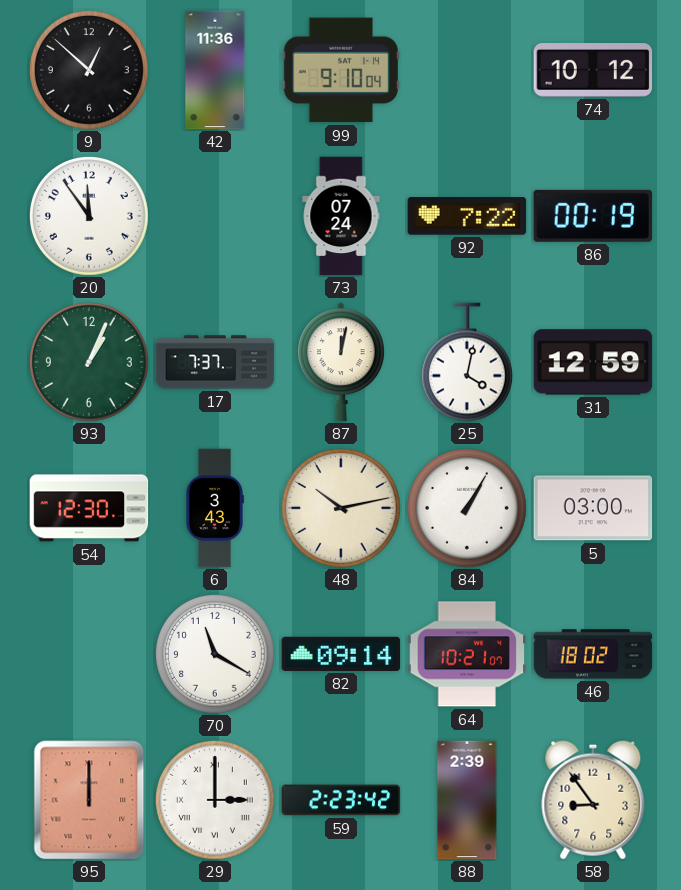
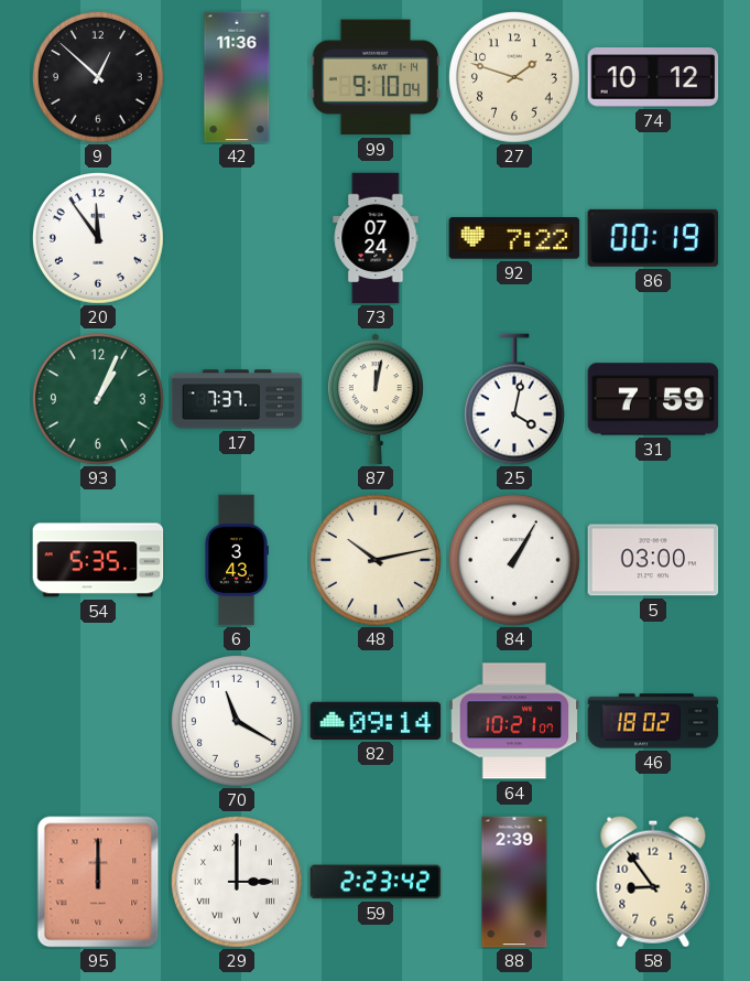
27: none -> 1:48 (515, 78)
31: 12:59 -> 7:59 (653, 399)
54: 12:30 -> 5:35 (98, 560)
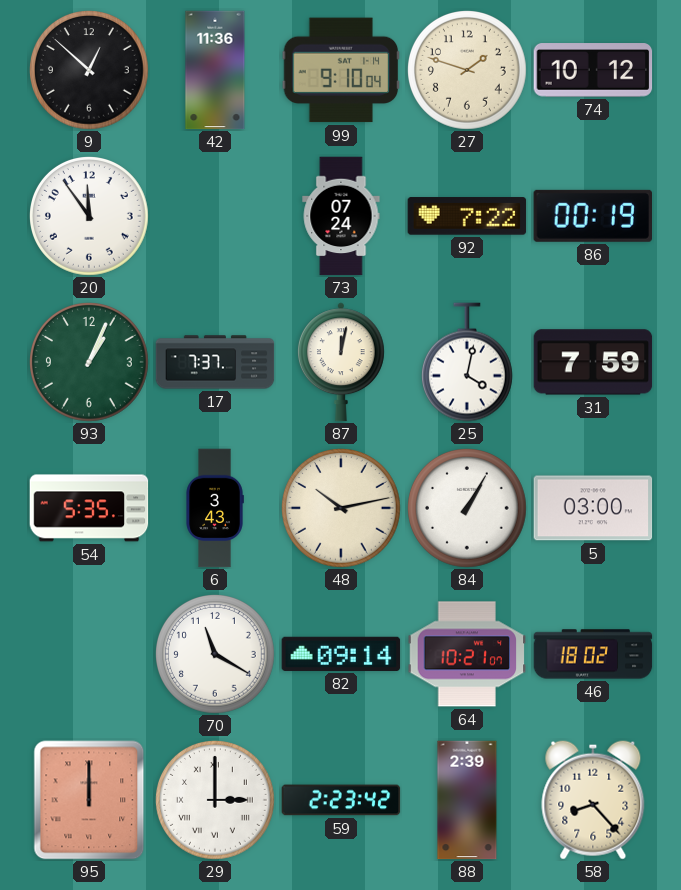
58: 8:54 -> 8:23 (593, 800)
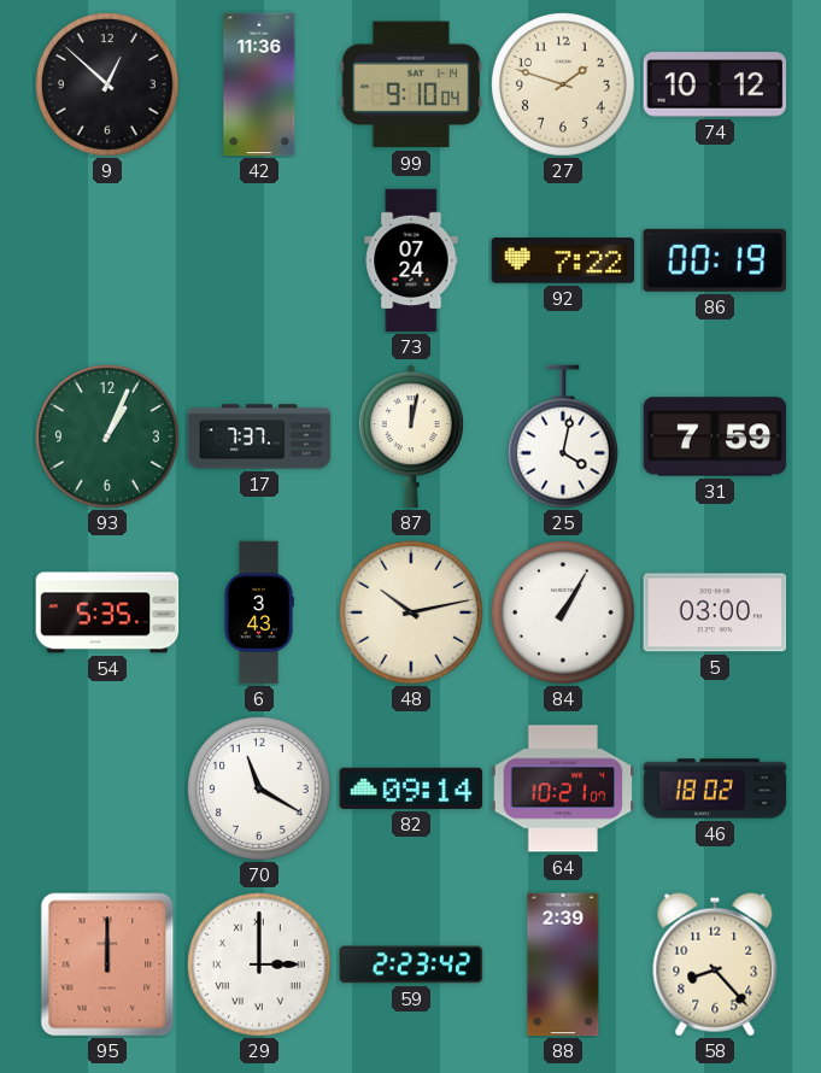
20: 11:54 -> none (90, 217)
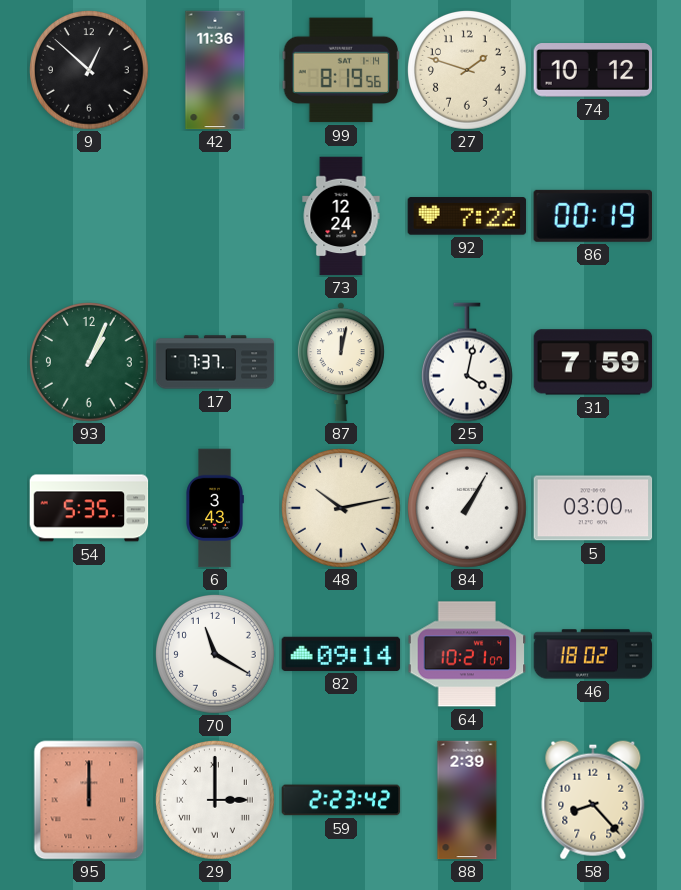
99: 9:10 -> 8:19 (341, 70)
73: 07:24 -> 12:24 (341, 216)
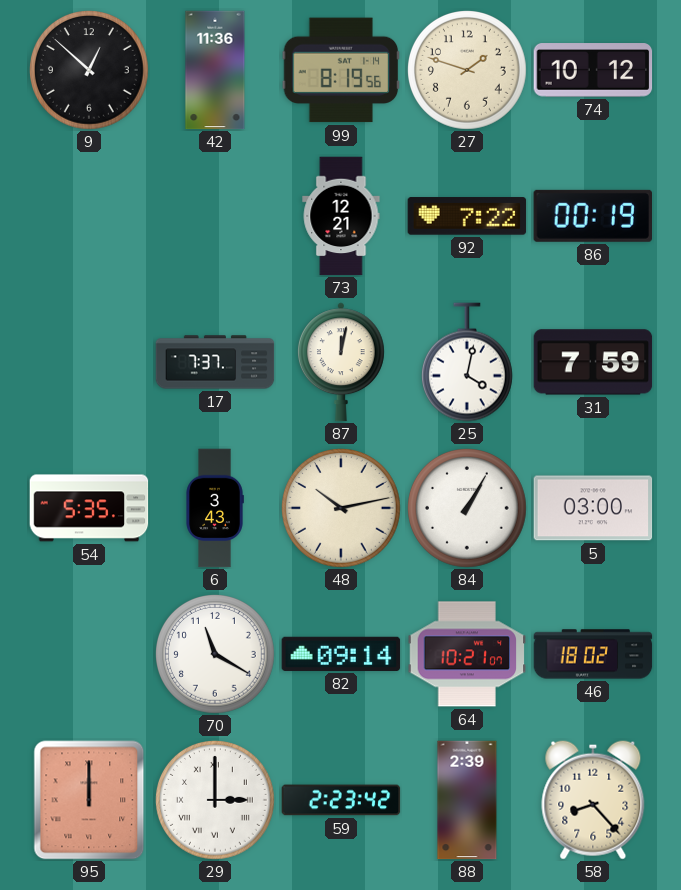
73: 12:24 -> 12:21 (341, 216)
93: 1:04 -> none (90, 363)
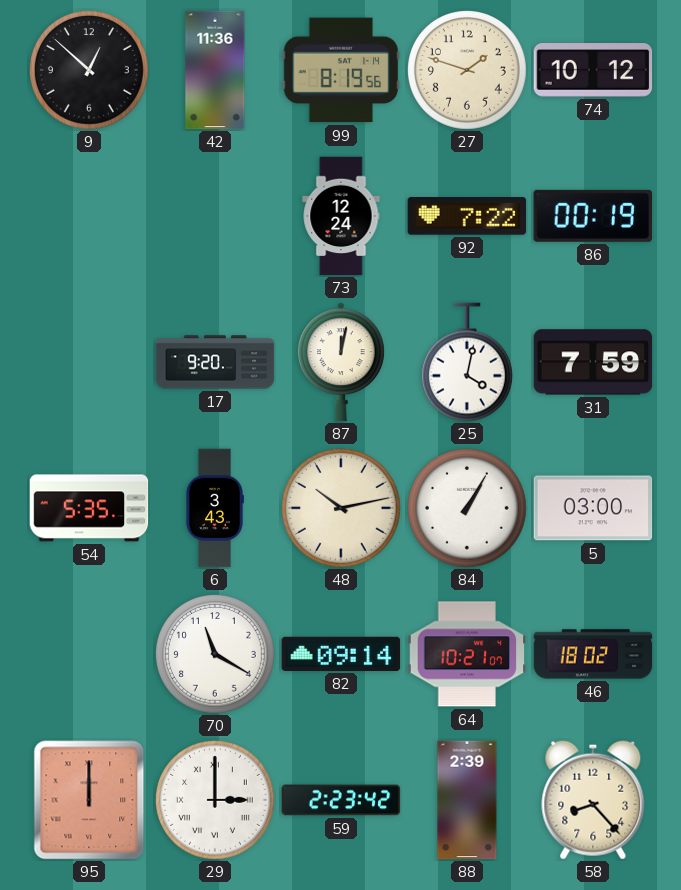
73: 12:21 -> 12:24 (341, 216)
17: 7:37 -> 9:20 (215, 362)
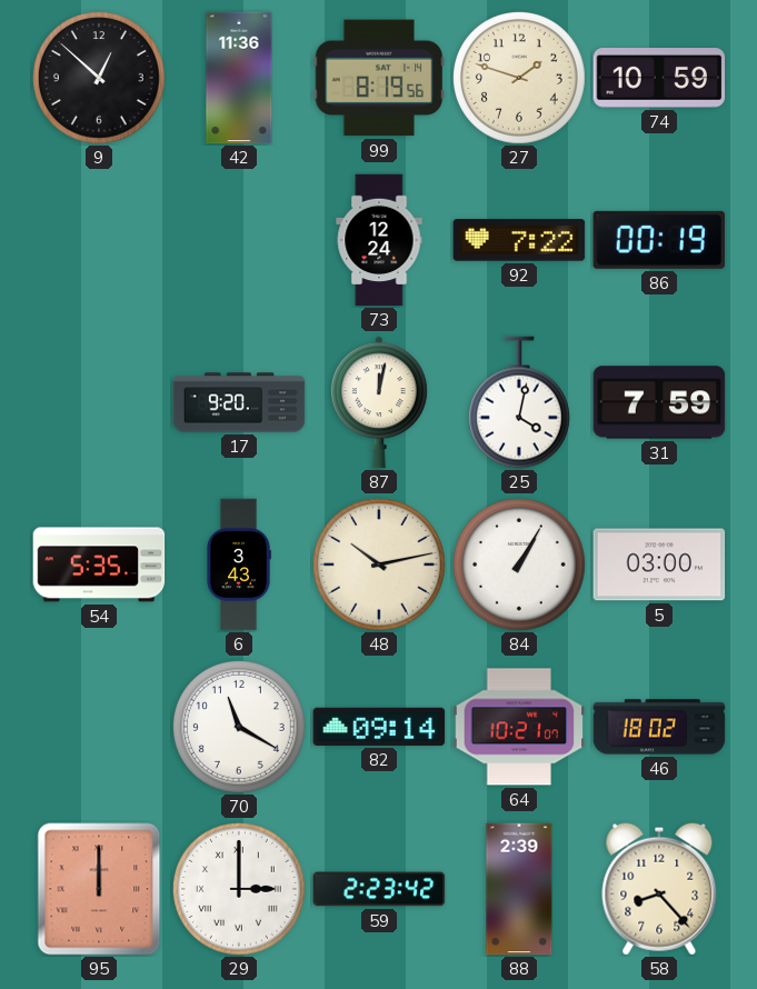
74: 10:12 -> 10:59 (659, 78)
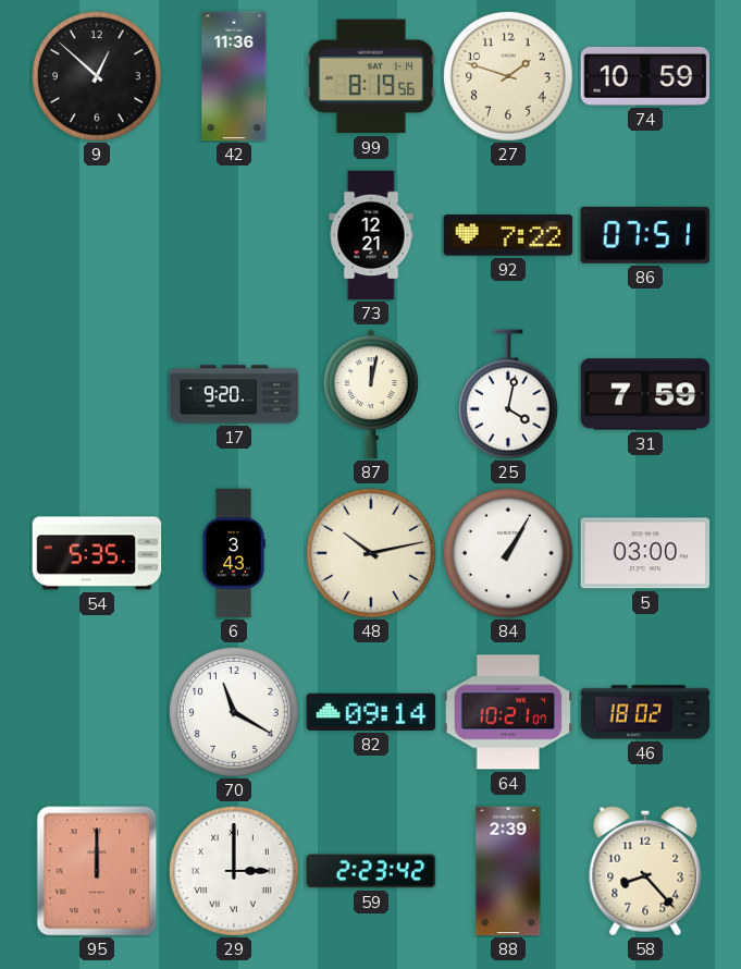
73: 12:24 -> 12:21 (371, 235)
86: 00:19 -> 07:51 (644, 235)
